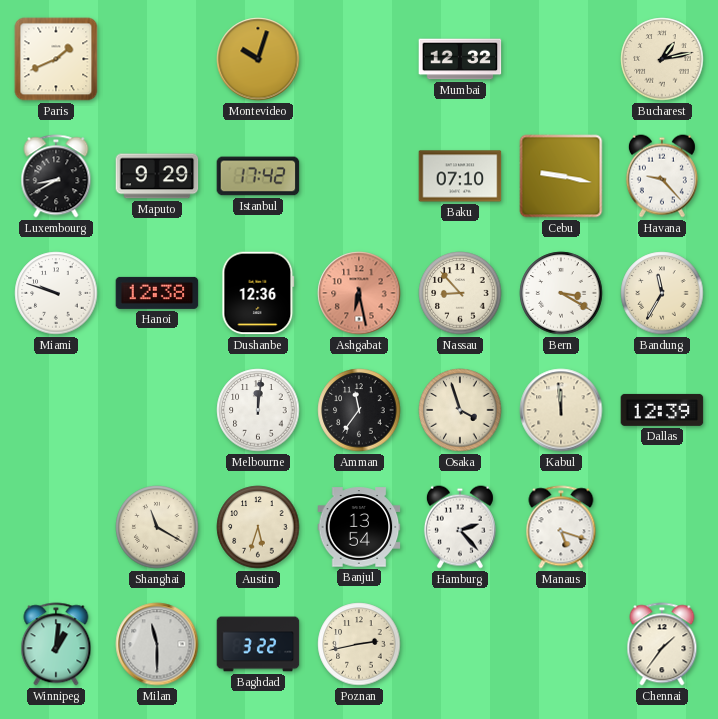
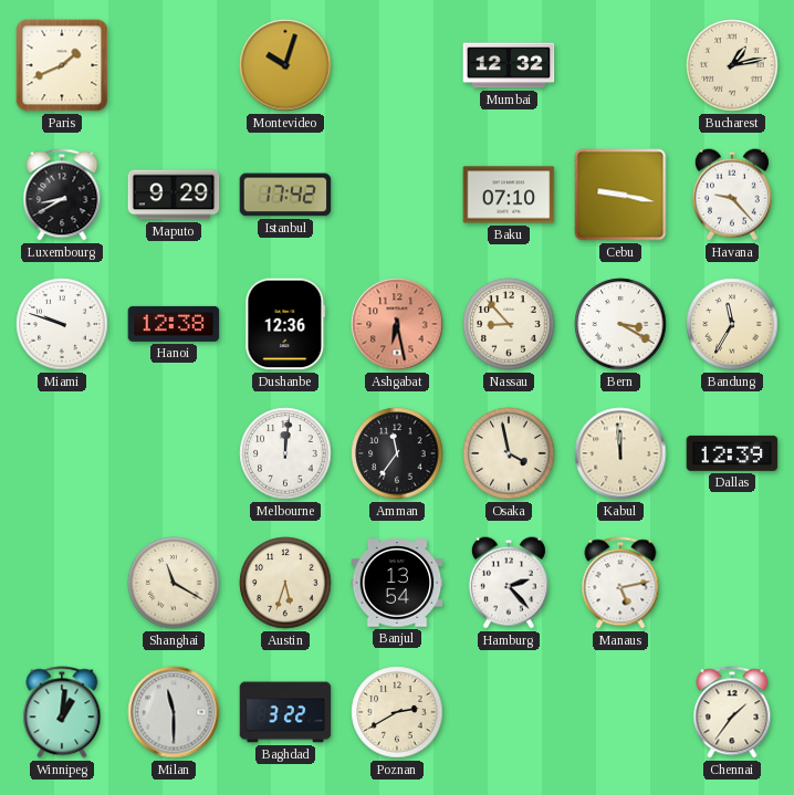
Osaka: 3:57 -> 3:58 (509, 453)
Manaus: 5:18 -> 5:13 (620, 583)
Poznan: 2:43 -> 2:40 (397, 712)
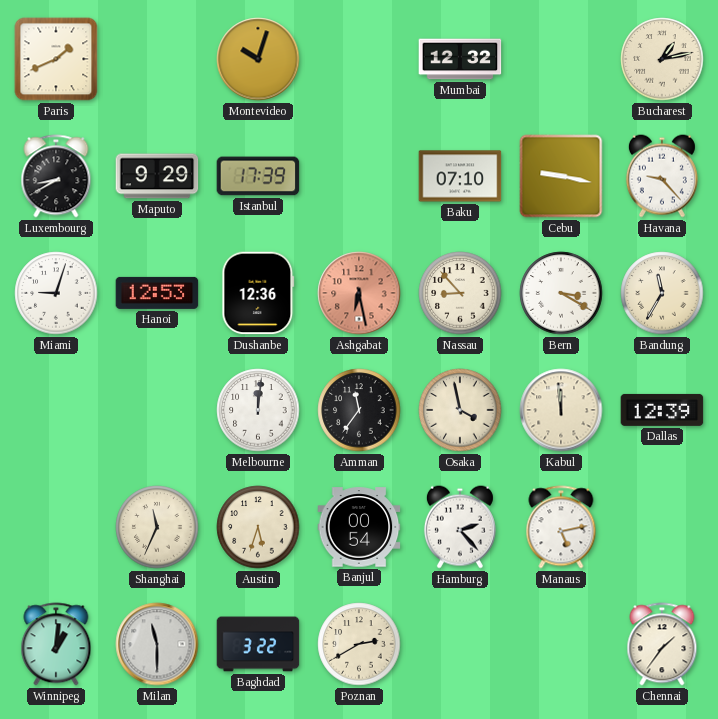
Istanbul: 17:42 -> 17:39 (258, 176)
Miami: 9:48 -> 9:03 (56, 293)
Hanoi: 12:38 -> 12:53 (157, 293)
Shanghai: 11:20 -> 11:34 (157, 527)
Banjul: 13:54 -> 00:54 (359, 527)
